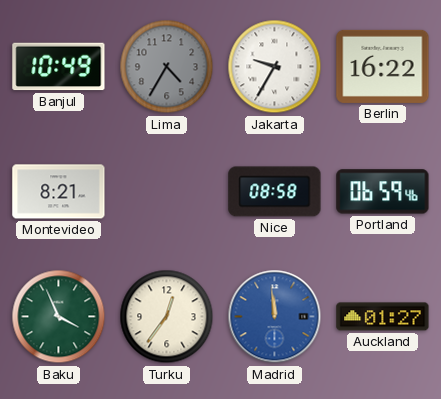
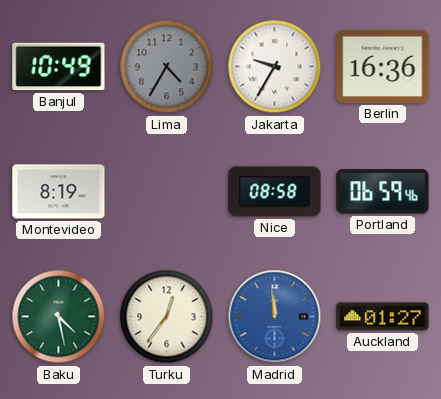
Berlin: 16:22 -> 16:36 (383, 66)
Montevideo: 8:21 -> 8:19 (59, 192)
Baku: 3:56 -> 4:28 (59, 317)
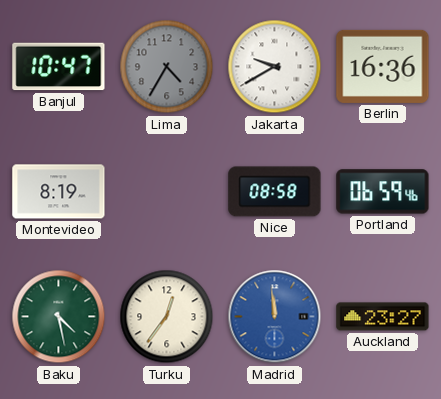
Banjul: 10:49 -> 10:47 (59, 67)
Jakarta: 9:35 -> 9:40 (275, 67)
Auckland: 01:27 -> 23:27 (383, 317)
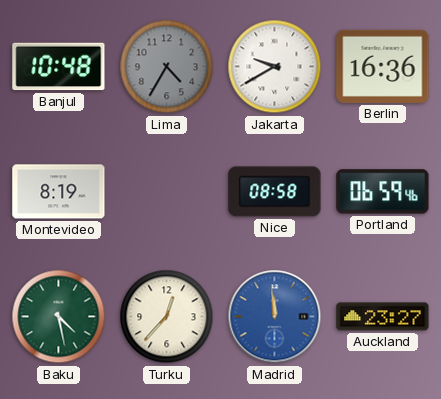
Banjul: 10:47 -> 10:48 (59, 67)
Turku: 12:36 -> 12:37 (167, 317)
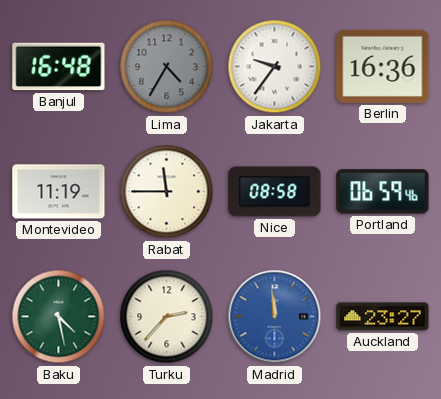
Banjul: 10:48 -> 16:48 (59, 67)
Jakarta: 9:40 -> 9:36 (275, 67)
Montevideo: 8:19 -> 11:19 (59, 192)
Rabat: none -> 11:45 (167, 192)
Turku: 12:37 -> 2:37 (167, 317)
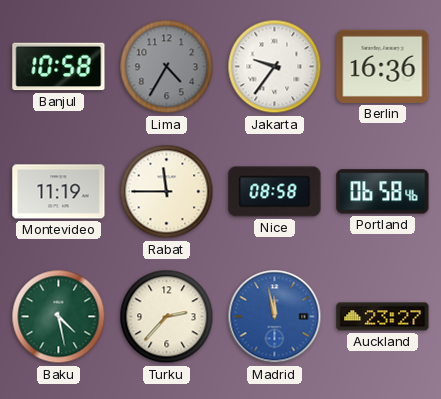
Banjul: 16:48 -> 10:58 (59, 67)
Portland: 06:59 -> 06:58 (383, 192)
Madrid: 11:59 -> 11:58 (275, 317)
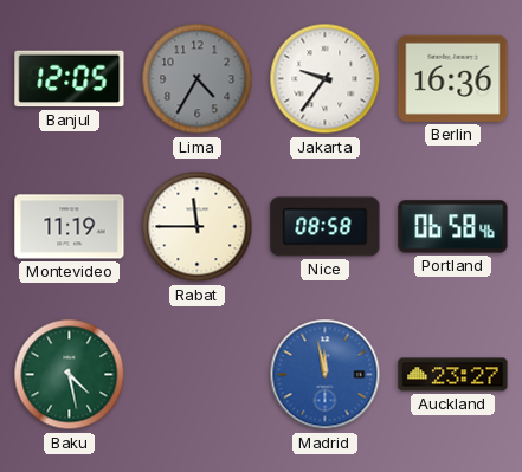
Banjul: 10:58 -> 12:05 (70, 79)
Turku: 2:37 -> none (167, 317)
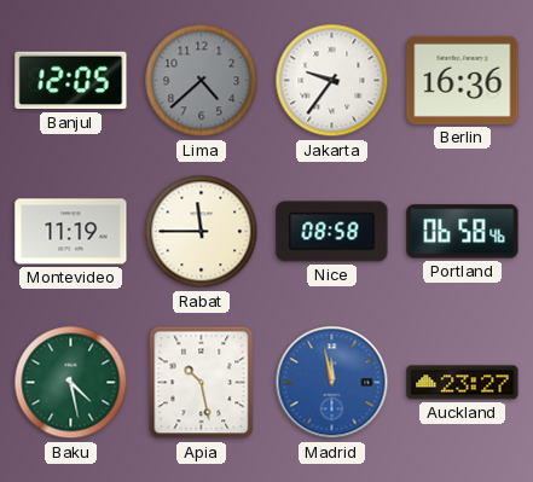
Lima: 4:35 -> 4:38 (202, 81)
Apia: none -> 10:28 (202, 383)
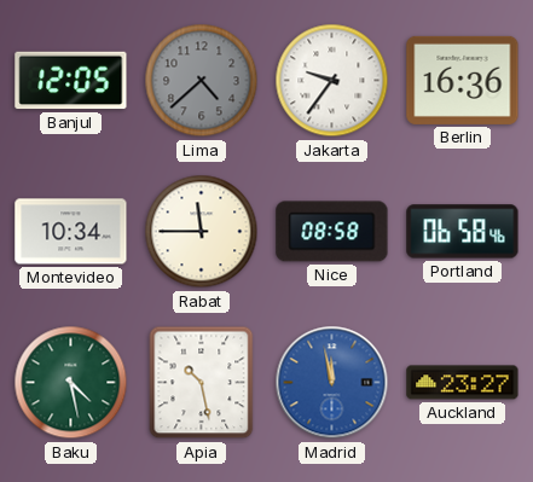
Montevideo: 11:19 -> 10:34 (71, 232)
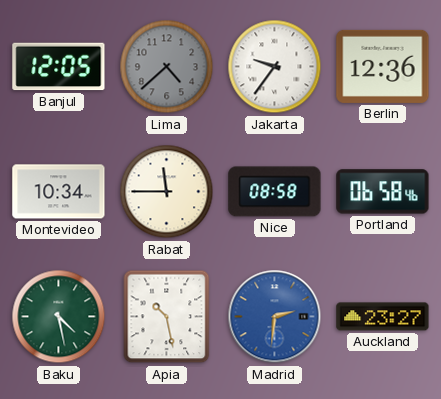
Berlin: 16:36 -> 12:36 (383, 66)
Madrid: 11:58 -> 2:31 (275, 317)
